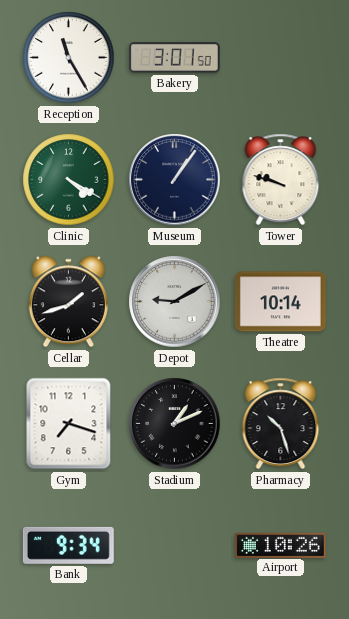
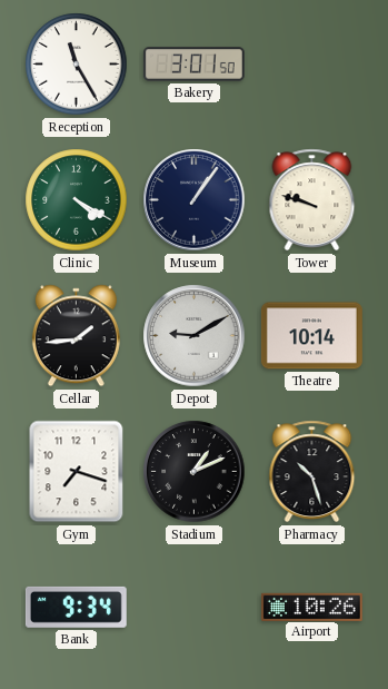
Cellar: 1:42 -> 1:44 (76, 336)
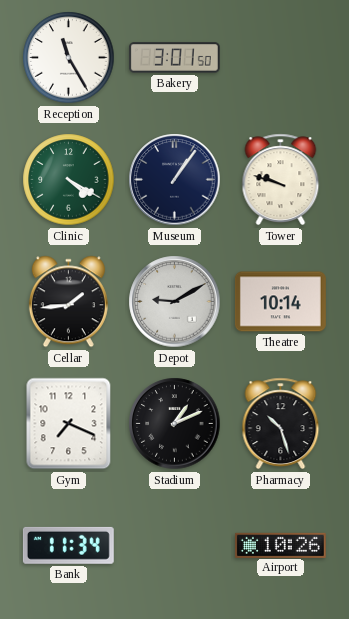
Gym: 7:18 -> 7:19 (69, 424)
Bank: 9:34 -> 11:34 (68, 545)
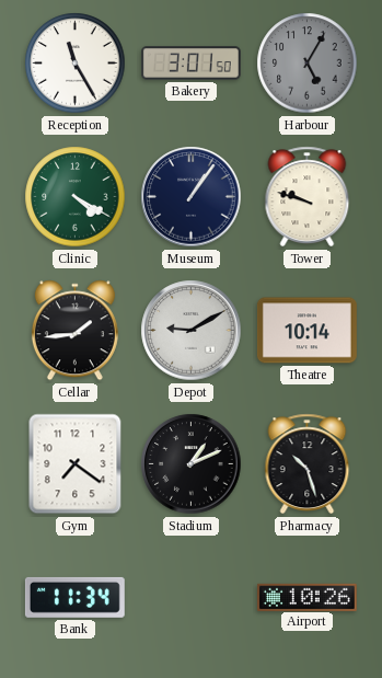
Harbour: none -> 5:05 (308, 64)
Gym: 7:19 -> 7:21 (76, 464)
